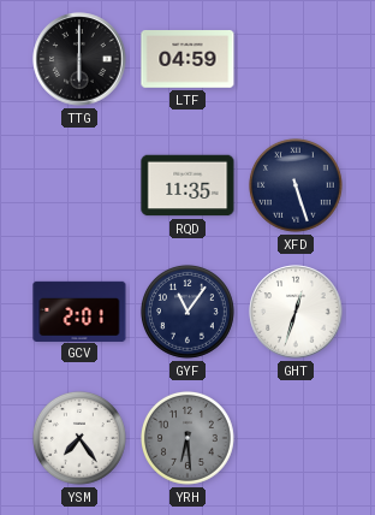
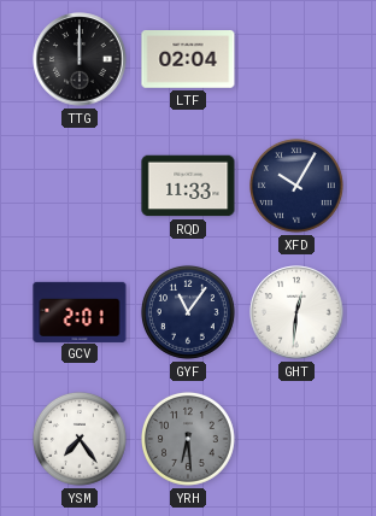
TTG: 6:00 -> 12:00 (80, 59)
LTF: 04:59 -> 02:04 (188, 60)
RQD: 11:35 -> 11:33 (188, 186)
XFD: 5:27 -> 10:05 (296, 186)
GHT: 12:33 -> 12:31 (296, 312)
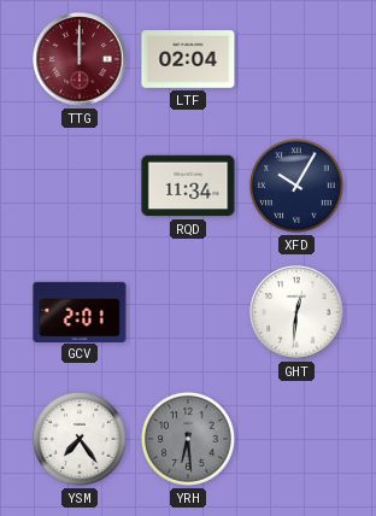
TTG dial: black -> burgundy (80, 59)
RQD: 11:33 -> 11:34 (188, 186)
GYF: 11:06 -> none (188, 312)
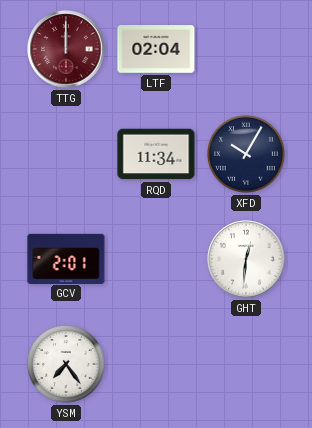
YRH: 6:29 -> none (188, 439)
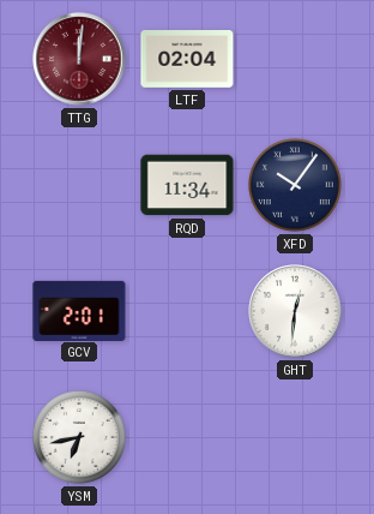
TTG: 12:00 -> 12:01 (79, 59)
XFD: 10:05 -> 10:06 (295, 185)
YSM: 7:24 -> 6:43 (79, 437)
